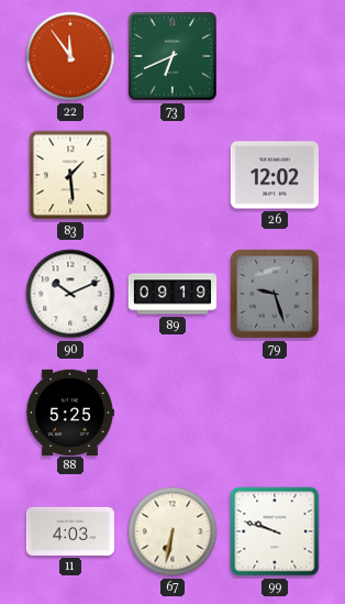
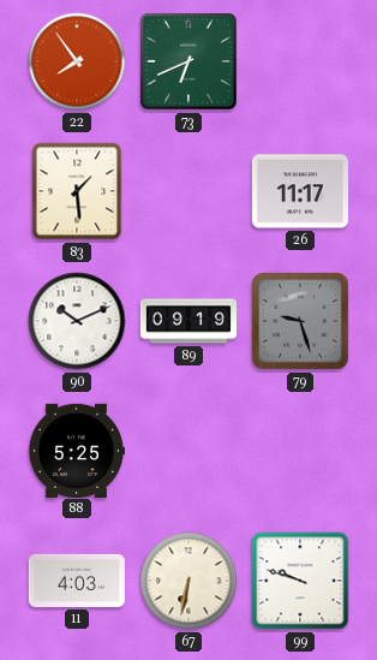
22: 11:54 -> 7:54 (77, 61)
26: 12:02 -> 11:17 (300, 191)
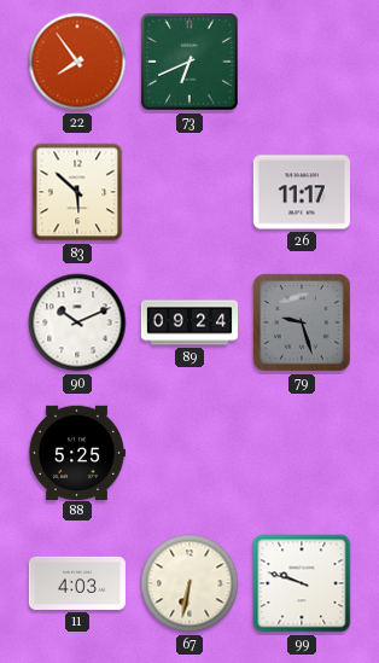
83: 1:29 -> 5:52 (77, 192)
89: 09:19 -> 09:24 (188, 322)
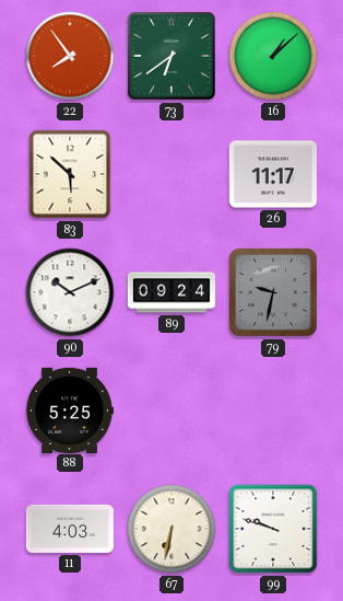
73: 6:41 -> 6:39 (173, 57)
16: none -> 1:08 (273, 56)
79: 9:27 -> 9:32 (274, 293)
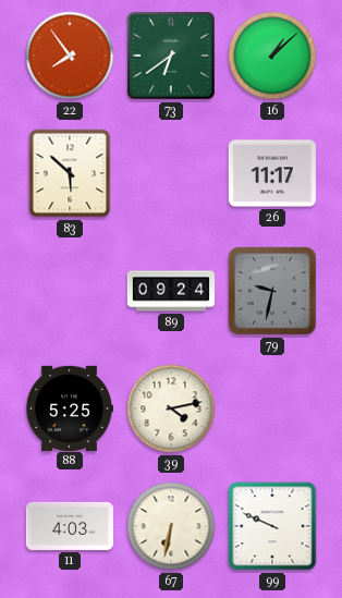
90: 10:11 -> none (70, 292)
39: none -> 4:13 (171, 408)
99: 9:48 -> 9:49 (272, 526)
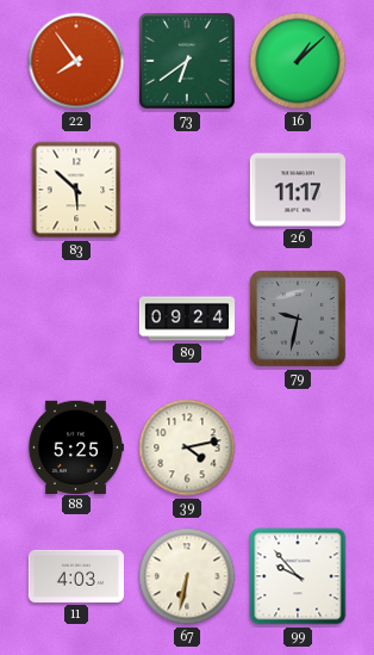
99: 9:49 -> 9:53 (298, 576)
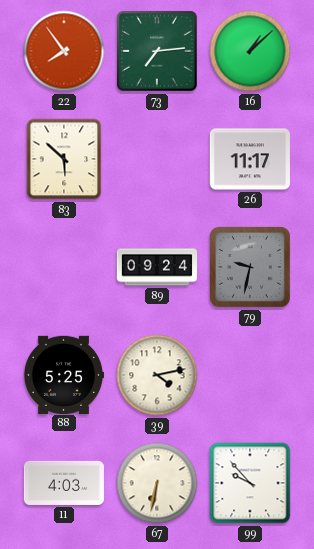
73: 6:39 -> 7:14 (158, 52)
